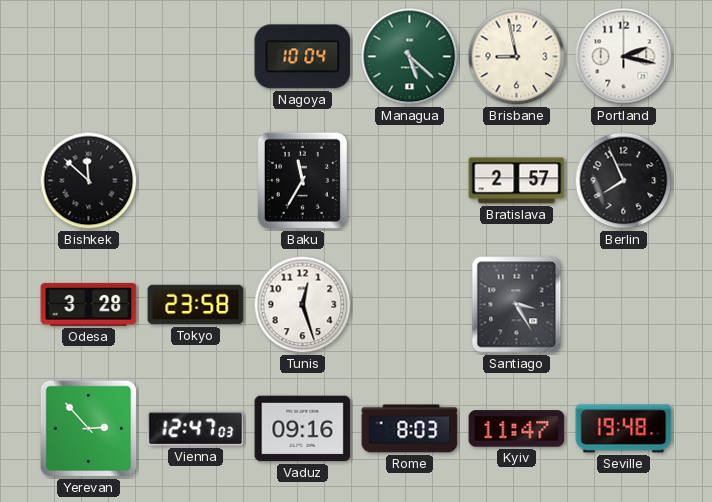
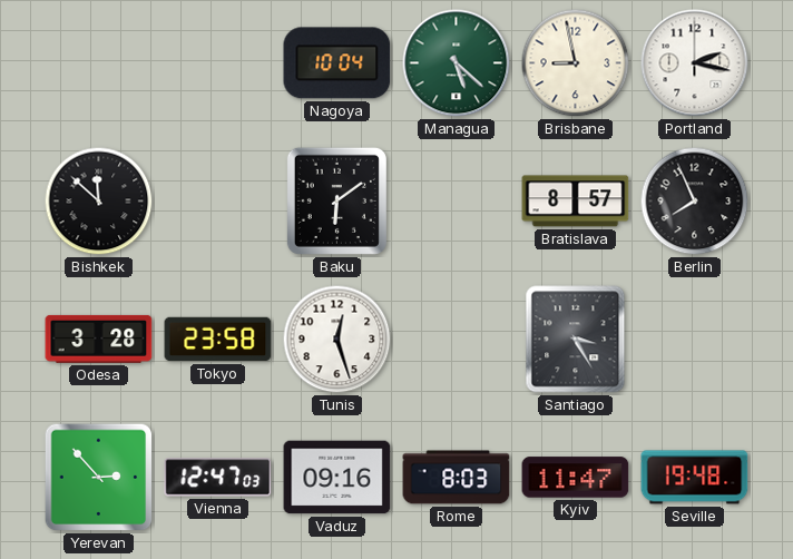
Baku: 11:35 -> 6:09 (336, 200)
Bratislava: 2:57 -> 8:57 (576, 202)
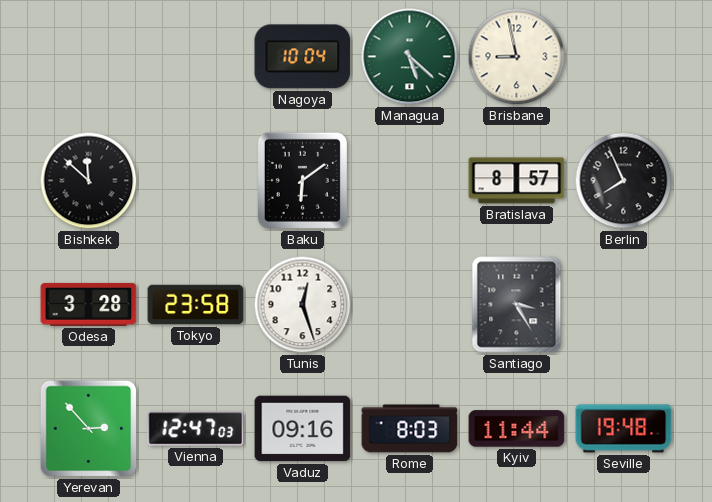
Portland: 2:17 -> none (695, 63)
Kyiv: 11:47 -> 11:44 (517, 429)
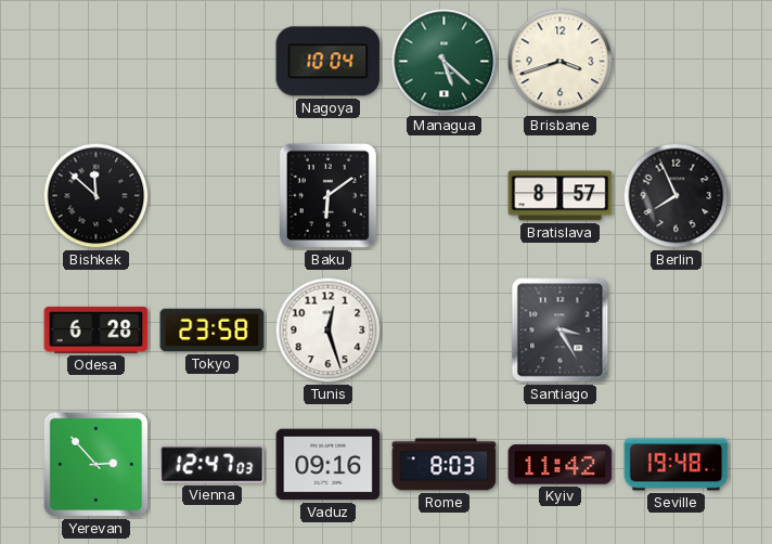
Brisbane: 8:58 -> 3:42 (561, 62)
Odesa: 3:28 -> 6:28 (97, 329)
Kyiv: 11:44 -> 11:42 (561, 465)
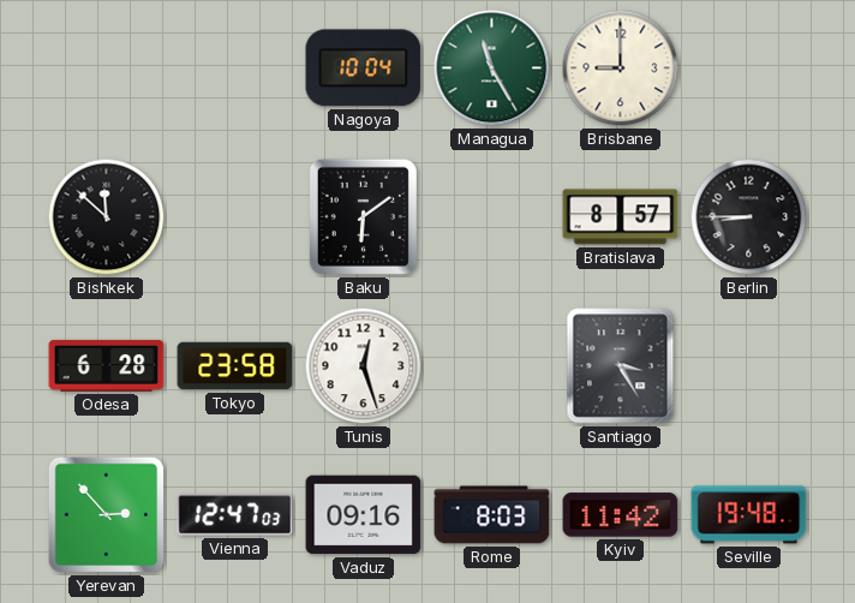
Managua: 5:22 -> 11:25 (492, 68)
Brisbane: 3:42 -> 9:00 (621, 68)
Berlin: 7:56 -> 8:45 (749, 217)
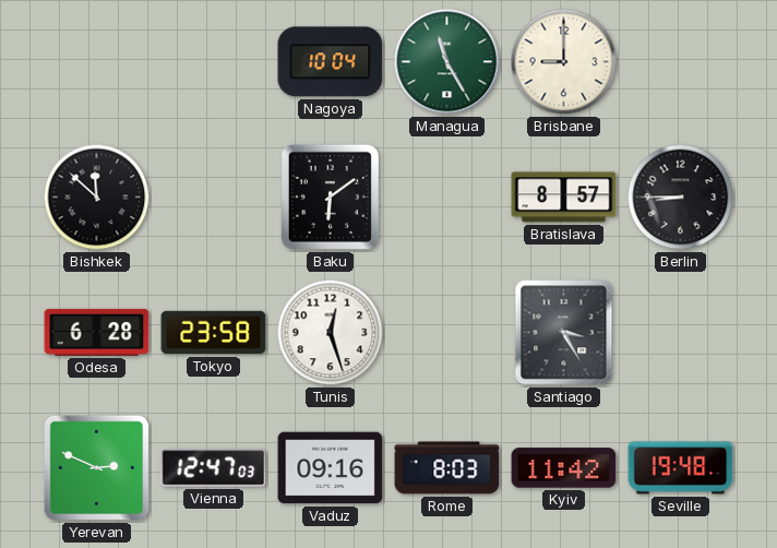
Yerevan: 2:53 -> 2:49 (97, 468)
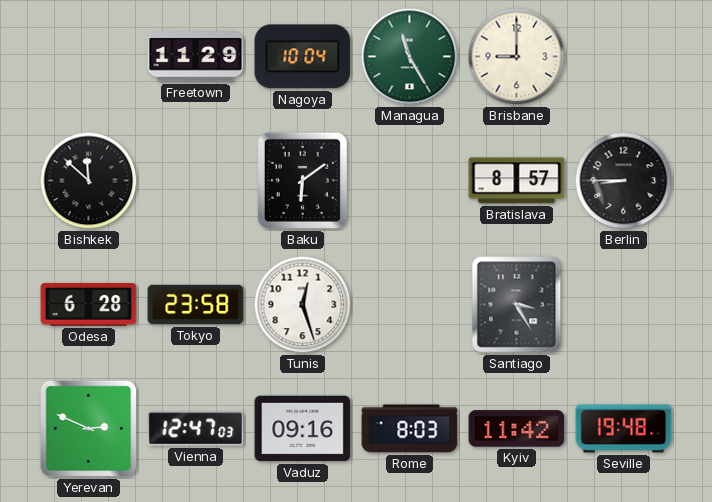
Freetown: none -> 11:29 (196, 57)
